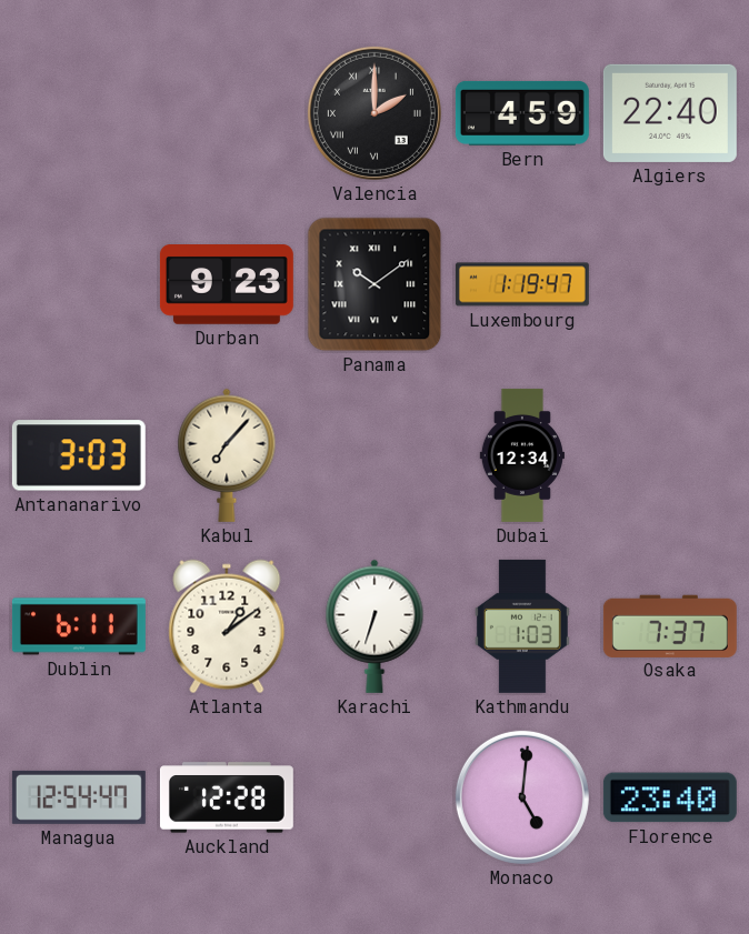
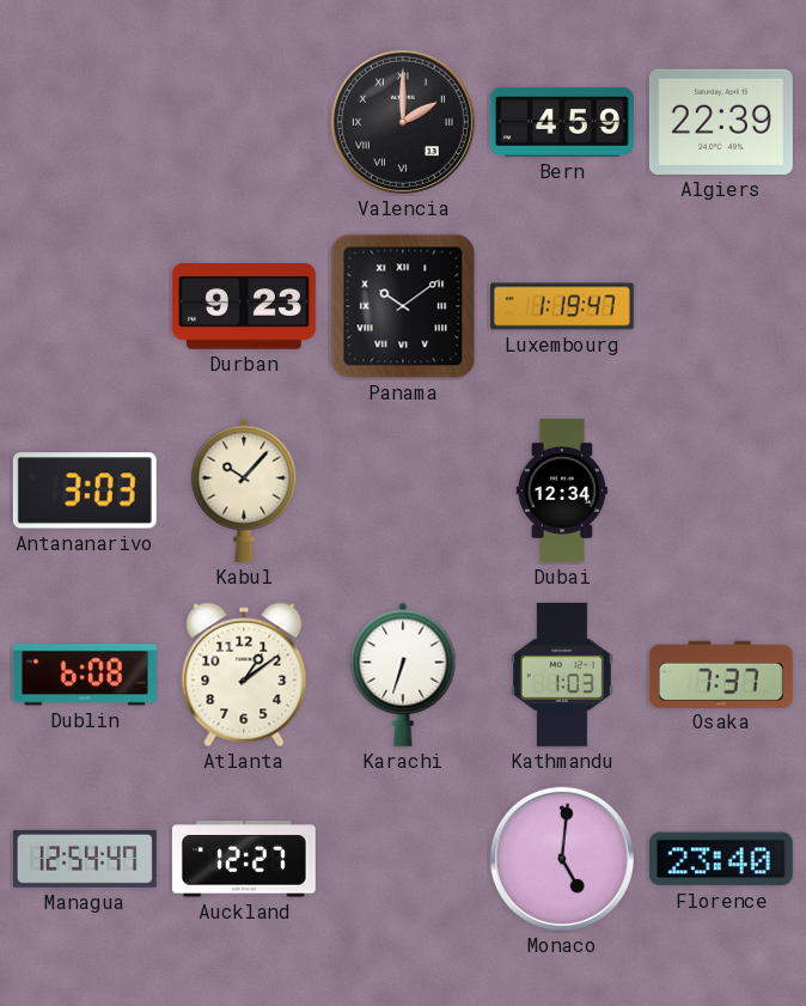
Algiers: 22:40 -> 22:39 (721, 122)
Kabul: 7:07 -> 10:07 (244, 490)
Dublin: 6:11 -> 6:08 (85, 675)
Auckland: 12:28 -> 12:27 (244, 859)
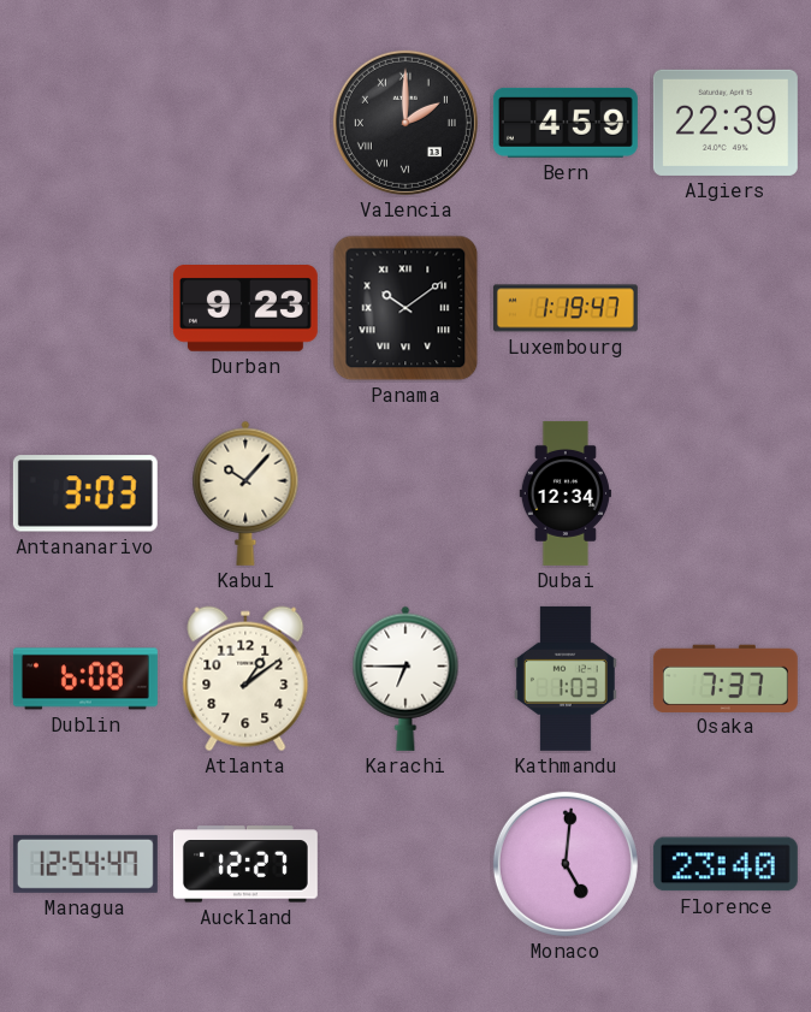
Karachi: 6:33 -> 6:45 (405, 679)
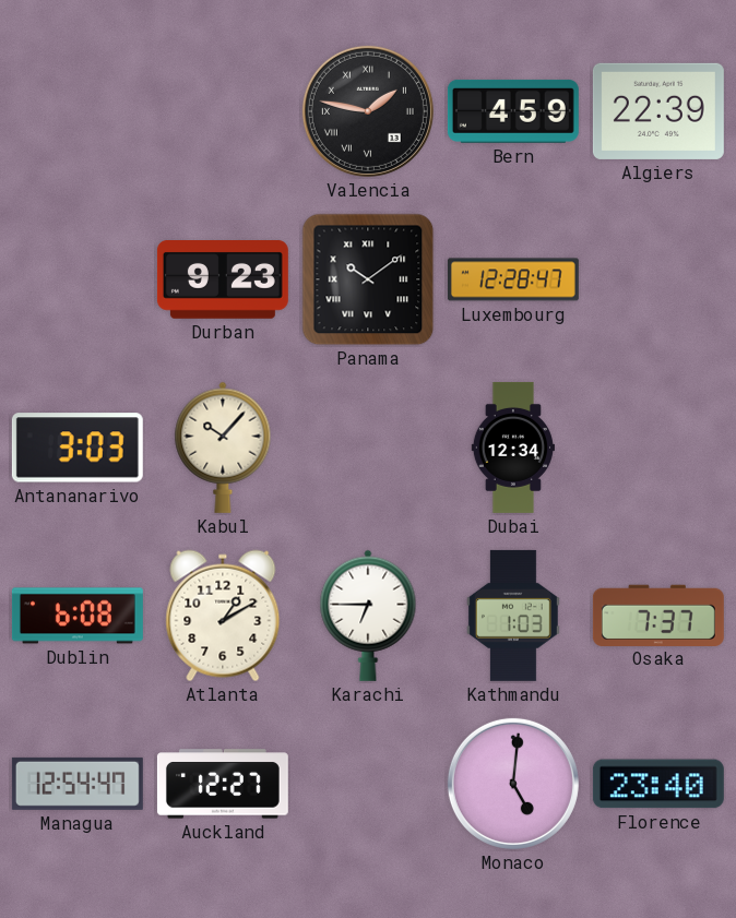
Valencia: 2:00 -> 1:47 (368, 111)
Luxembourg: 1:19 -> 12:28 (513, 279)
Atlanta: 1:09 -> 1:10 (223, 616)
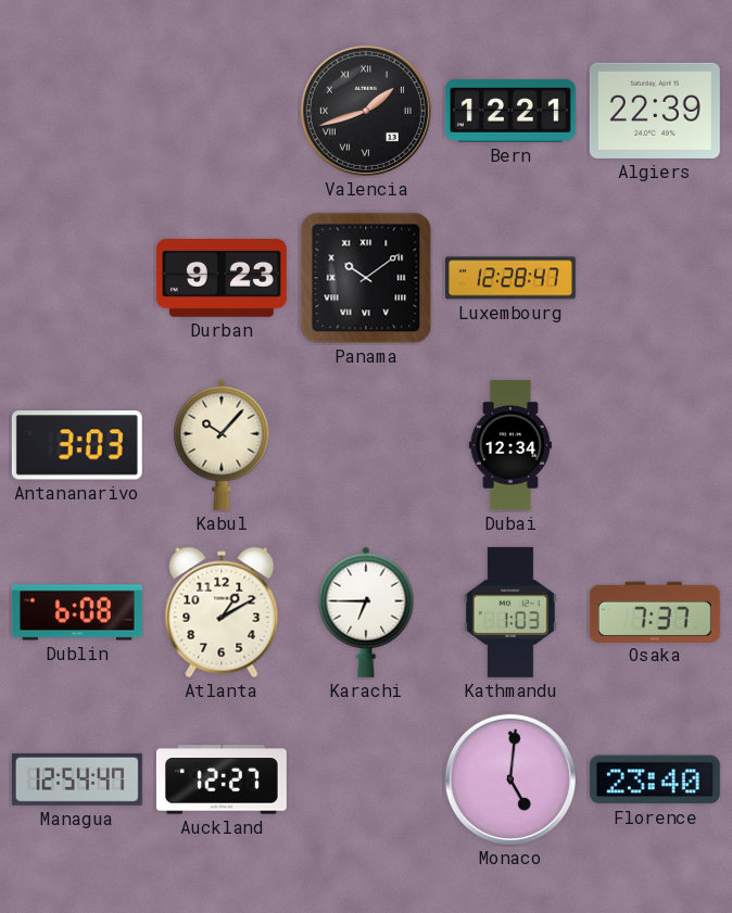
Valencia: 1:47 -> 1:42 (366, 111)
Bern: 4:59 -> 12:21 (510, 111)
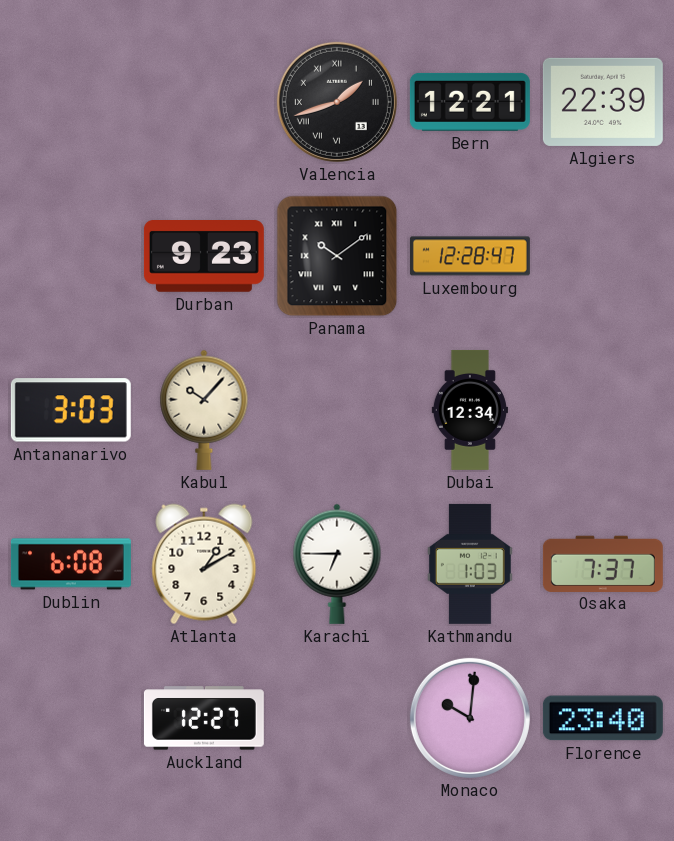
Managua: 12:54 -> none (77, 779)
Monaco: 5:01 -> 10:01 (470, 718)
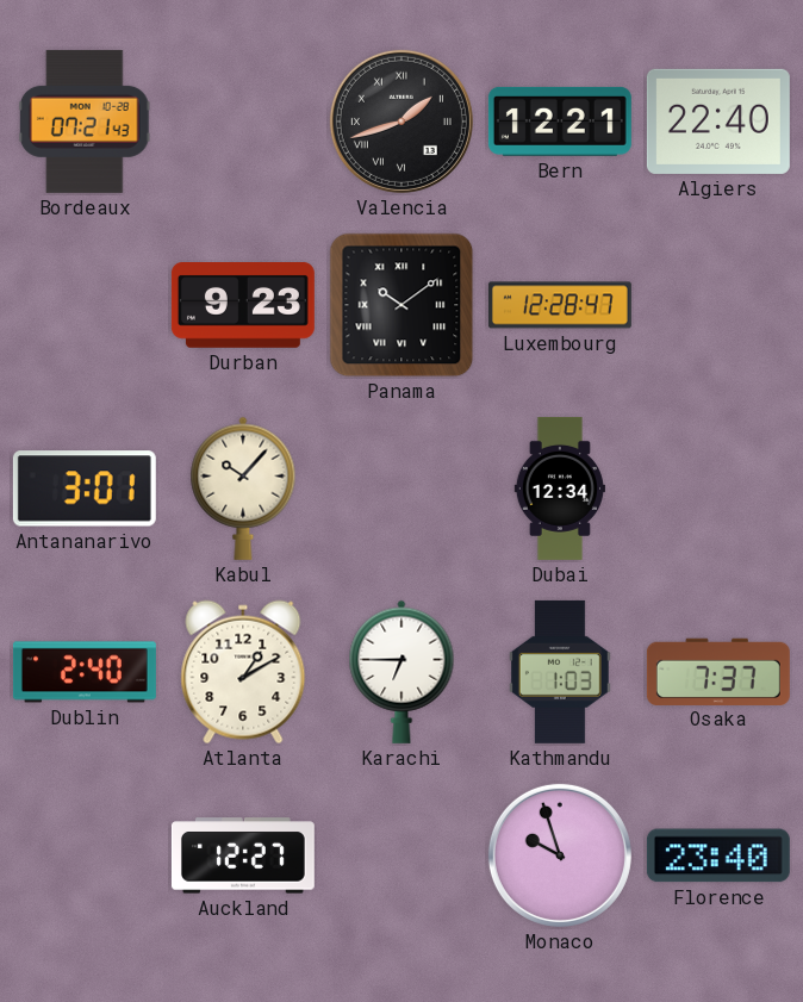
Bordeaux: none -> 07:21 (85, 122)
Algiers: 22:39 -> 22:40 (718, 122)
Antananarivo: 3:03 -> 3:01 (85, 488)
Dublin: 6:08 -> 2:40 (85, 672)
Monaco: 10:01 -> 9:57 (560, 855)
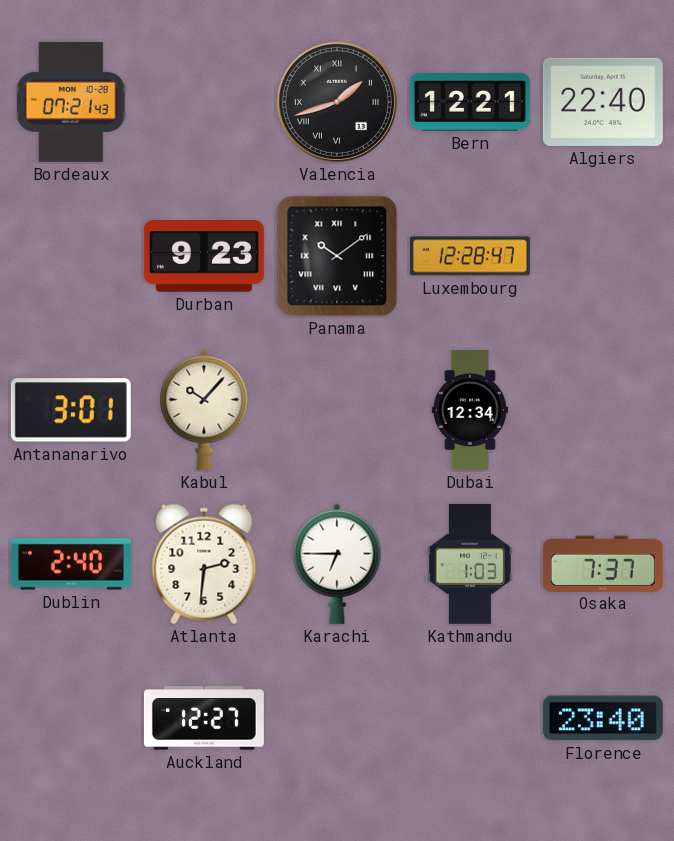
Atlanta: 1:10 -> 2:31 (204, 564)
Monaco: 9:57 -> none (560, 855)
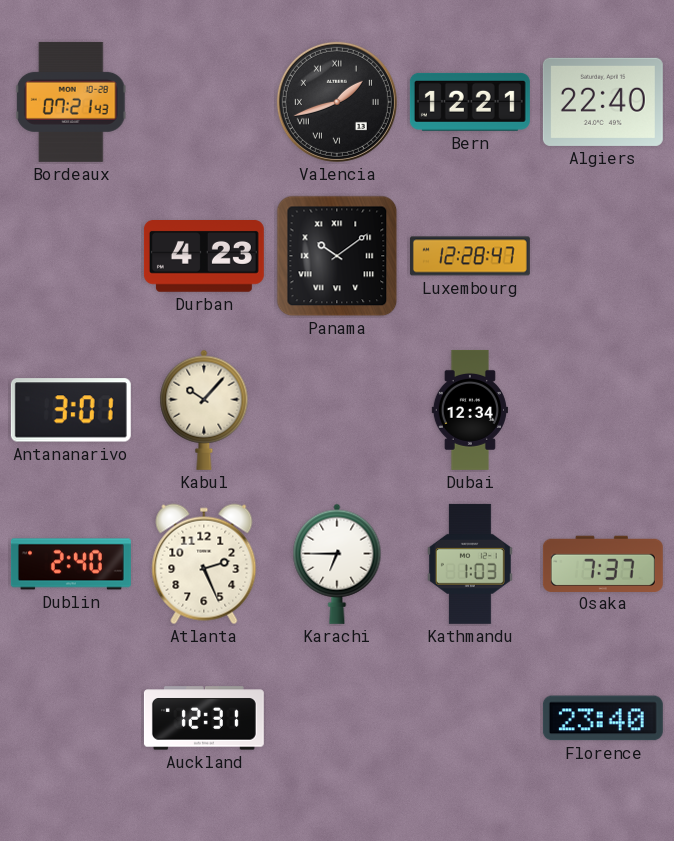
Durban: 9:23 -> 4:23 (204, 257)
Atlanta: 2:31 -> 2:26 (204, 564)
Auckland: 12:27 -> 12:31 (204, 718)
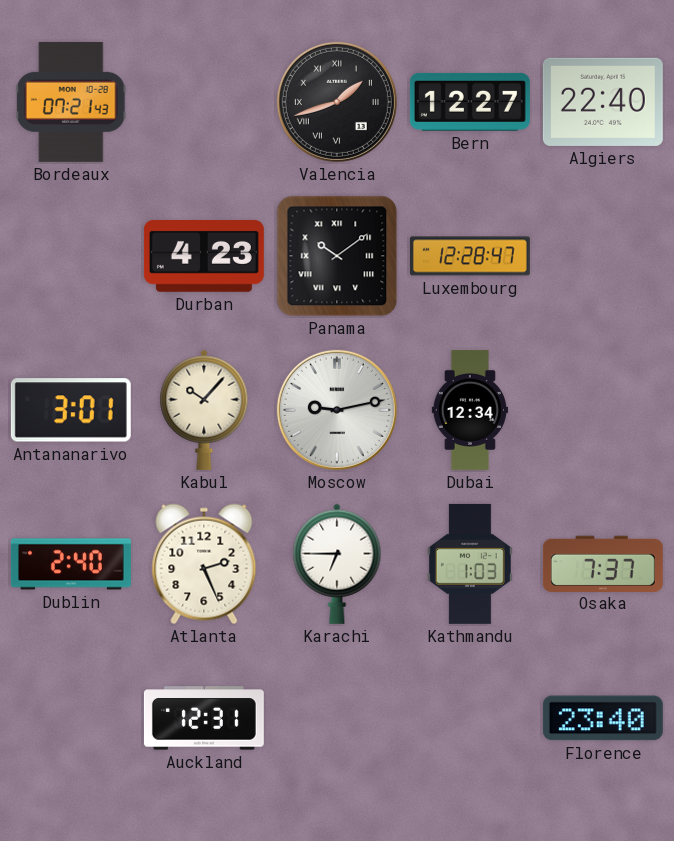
Bern: 12:21 -> 12:27 (470, 102)
Moscow: none -> 9:13 (337, 410)
